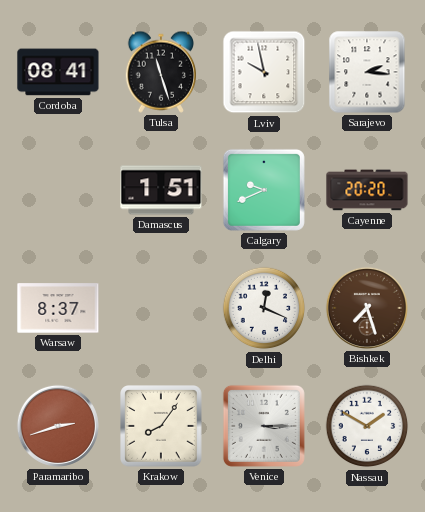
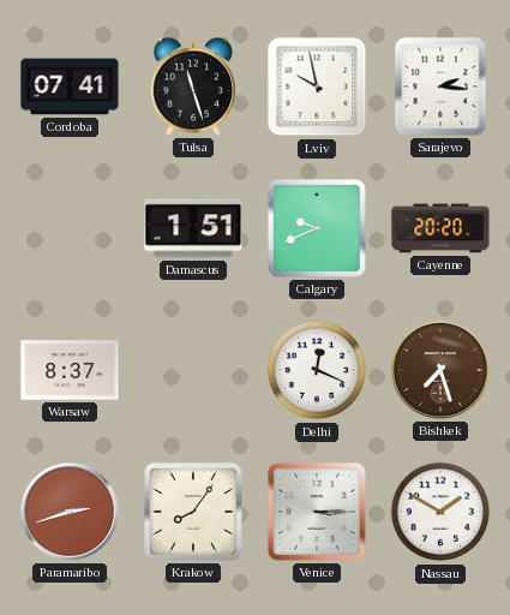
Cordoba: 08:41 -> 07:41 (70, 86)
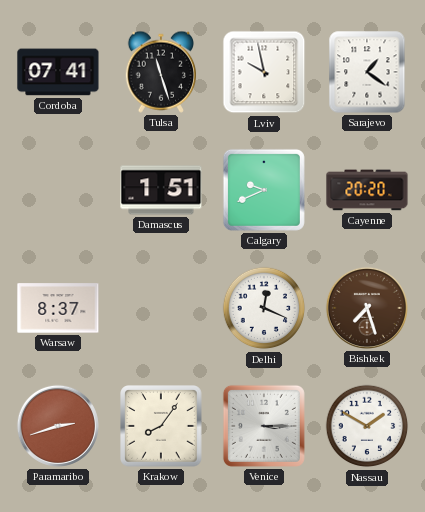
Sarajevo: 2:16 -> 1:21 (367, 72)
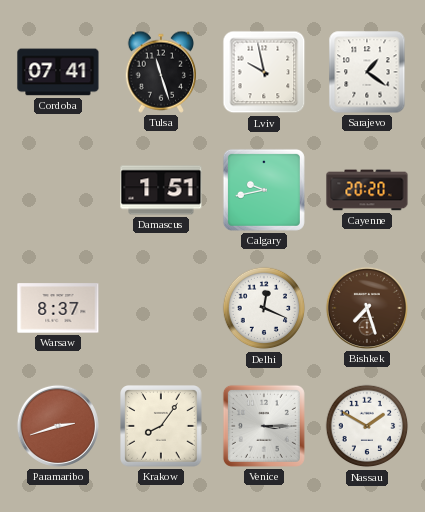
Calgary: 9:41 -> 9:43 (264, 190)
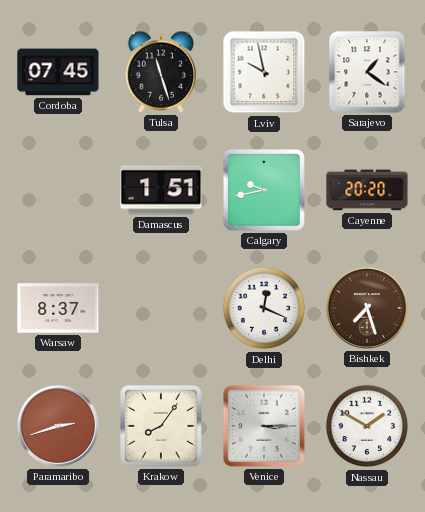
Cordoba: 07:41 -> 07:45 (58, 72)
